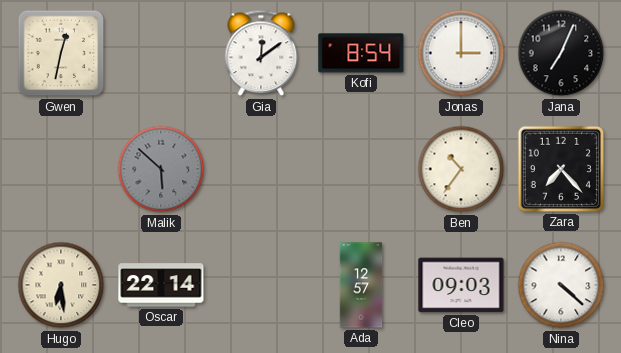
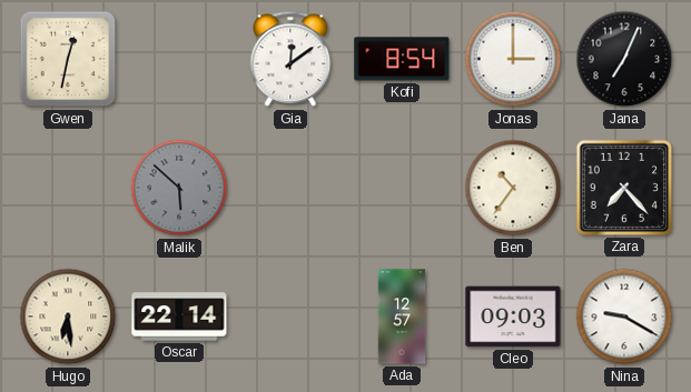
Nina: 4:22 -> 9:20 (624, 316)
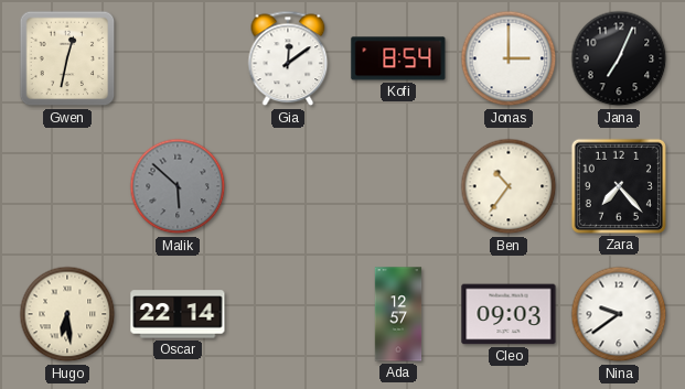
Nina: 9:20 -> 9:39 (619, 314)
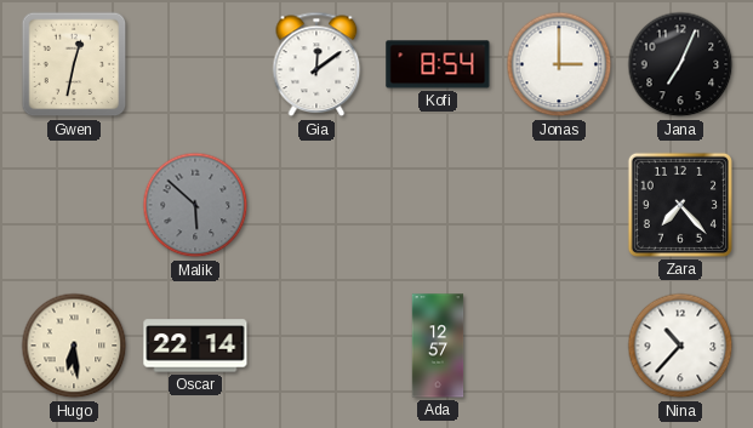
Ben: 10:36 -> none (509, 186)
Cleo: 09:03 -> none (509, 314)
Nina: 9:39 -> 10:37 (680, 346)
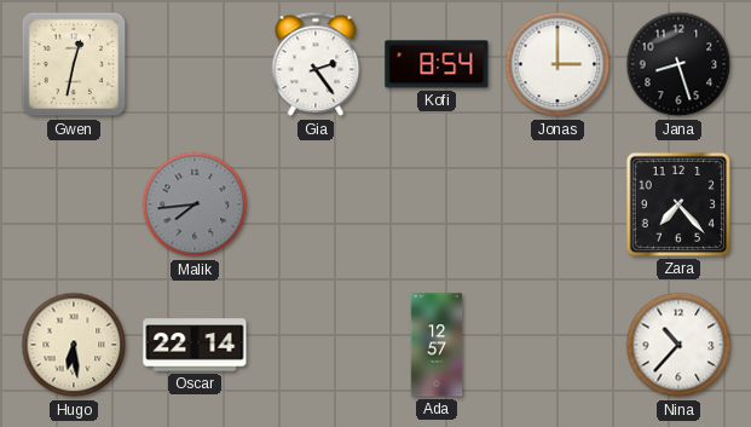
Gia: 12:09 -> 2:24 (316, 64)
Jana: 7:04 -> 8:27 (678, 64)
Malik: 5:52 -> 7:44 (195, 204)
